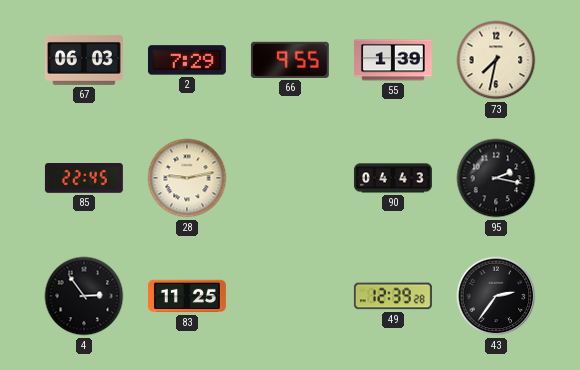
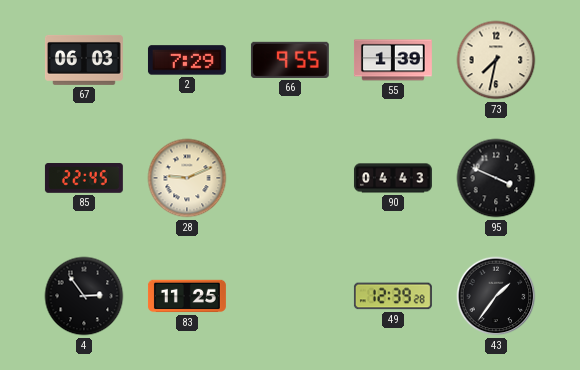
28: 9:13 -> 9:11 (187, 178)
95: 2:17 -> 3:49 (496, 178)
43: 2:36 -> 1:36 (496, 296)
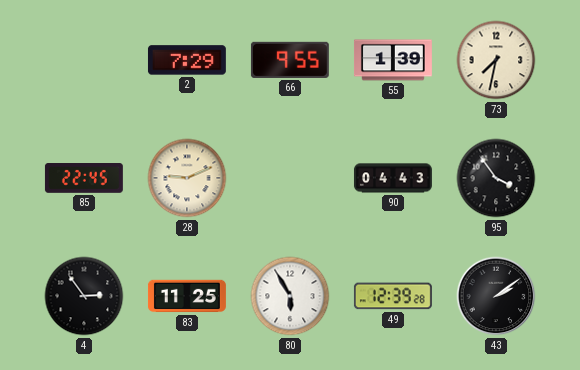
67: 06:03 -> none (84, 60)
95: 3:49 -> 3:54 (496, 178)
80: none -> 5:55 (290, 296)
43: 1:36 -> 2:09 (496, 296)
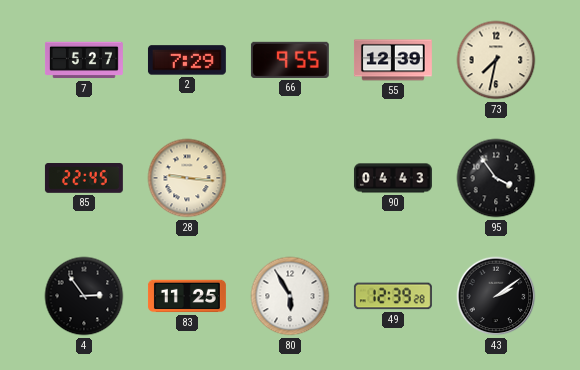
7: none -> 5:27 (84, 60)
55: 1:39 -> 12:39 (393, 60)
28: 9:11 -> 9:16 (187, 178)
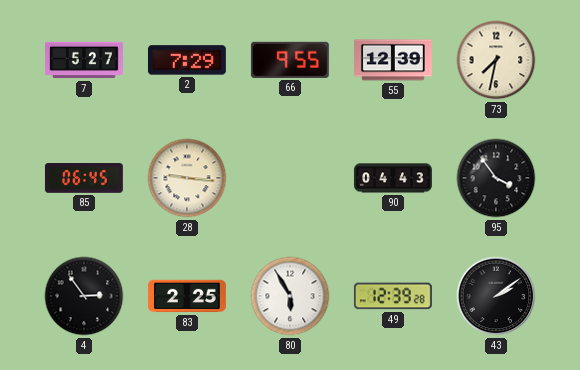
85: 22:45 -> 06:45 (84, 179)
83: 11:25 -> 2:25 (187, 296)
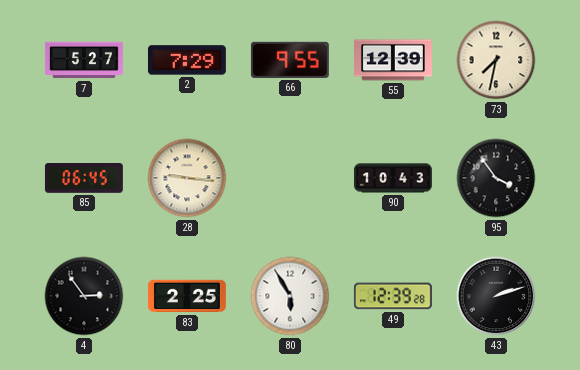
90: 04:43 -> 10:43 (393, 178)
43: 2:09 -> 2:12 (496, 296)
